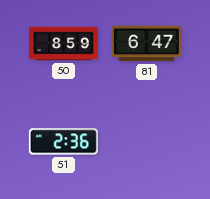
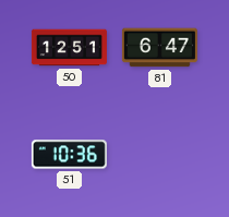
50: 8:59 -> 12:51 (69, 48)
51: 2:36 -> 10:36 (69, 155)
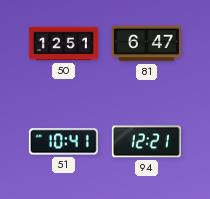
51: 10:36 -> 10:41 (63, 142)
94: none -> 12:21 (146, 142)
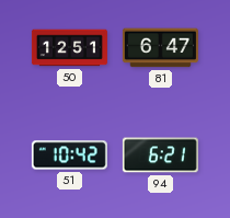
51: 10:41 -> 10:42 (69, 156)
94: 12:21 -> 6:21 (160, 156)
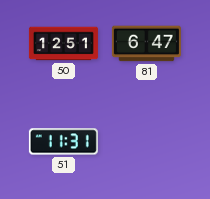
51: 10:42 -> 11:31 (63, 142)
94: 6:21 -> none (160, 156)
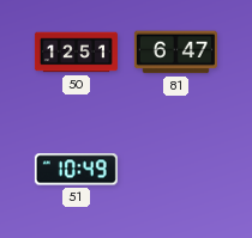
51: 11:31 -> 10:49 (76, 170)
